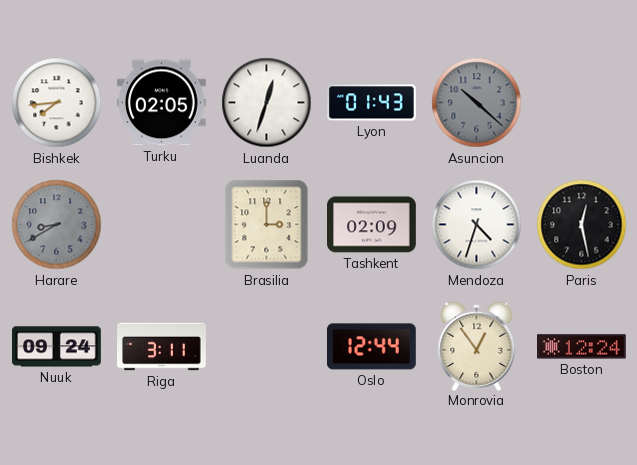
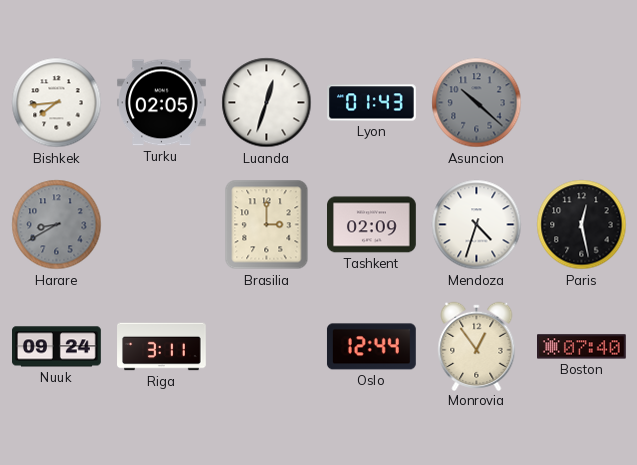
Boston: 12:24 -> 07:40 (582, 347)
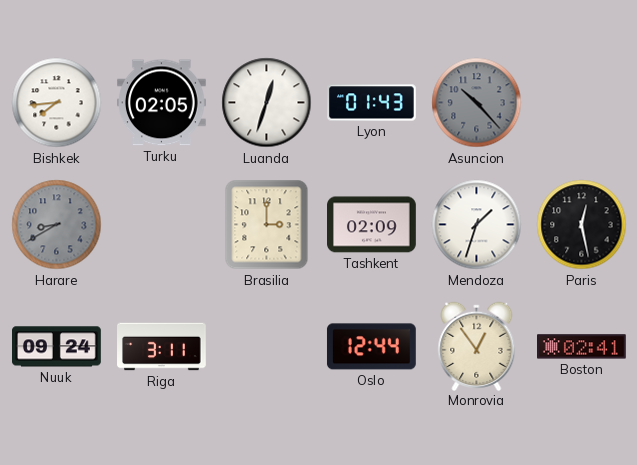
Asuncion: 10:22 -> 10:23 (477, 103)
Mendoza: 4:33 -> 1:33 (477, 225)
Boston: 07:40 -> 02:41 (582, 347)
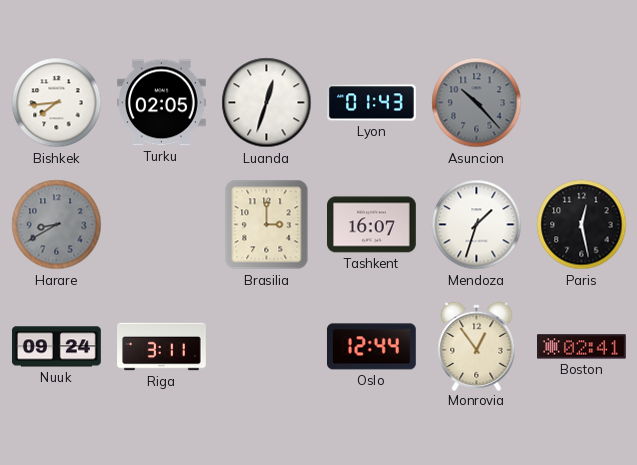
Tashkent: 02:09 -> 16:07 (372, 225)
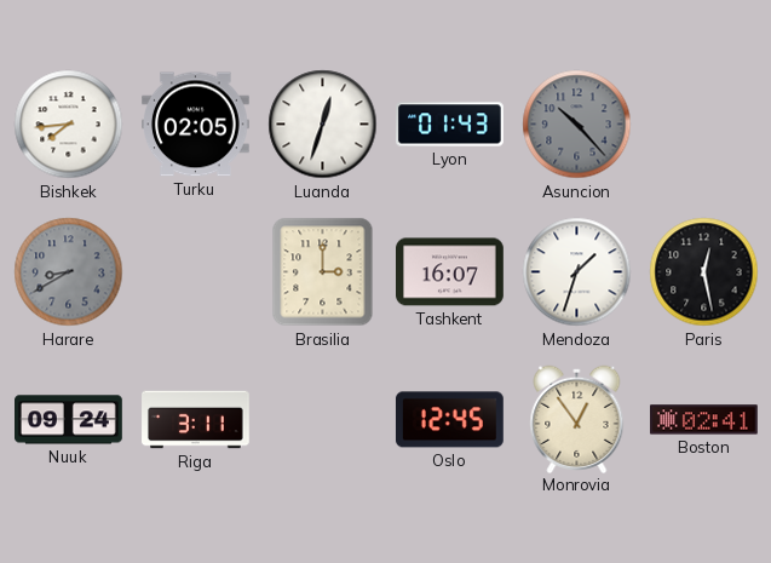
Oslo: 12:44 -> 12:45 (449, 420)
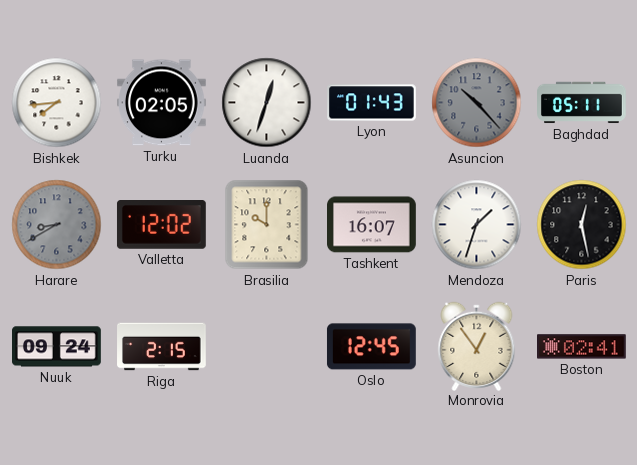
Baghdad: none -> 05:11 (582, 103)
Valletta: none -> 12:02 (161, 225)
Brasilia: 3:00 -> 10:00 (267, 225)
Riga: 3:11 -> 2:15 (162, 347)
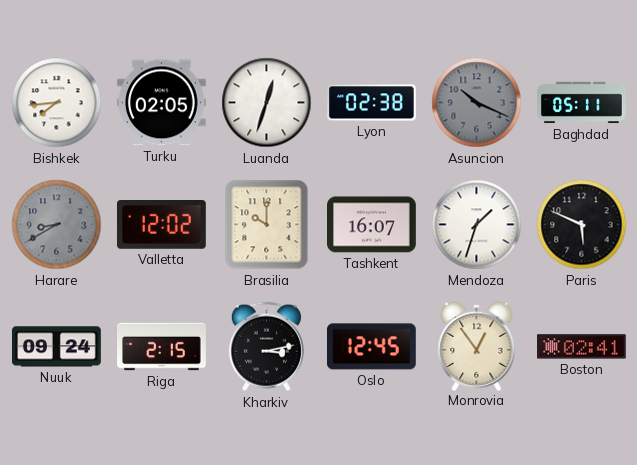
Lyon: 01:43 -> 02:38 (372, 103)
Asuncion: 10:23 -> 10:19 (477, 103)
Paris: 12:28 -> 5:49 (582, 225)
Kharkiv: none -> 3:13 (266, 347)
